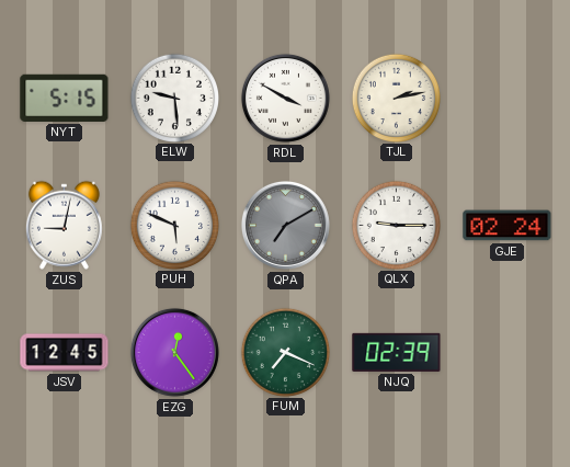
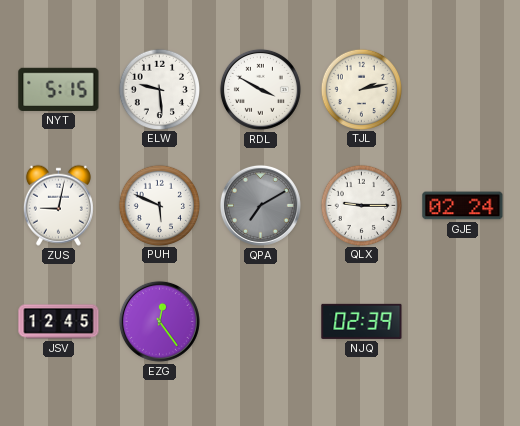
FUM: 7:19 -> none (285, 352)
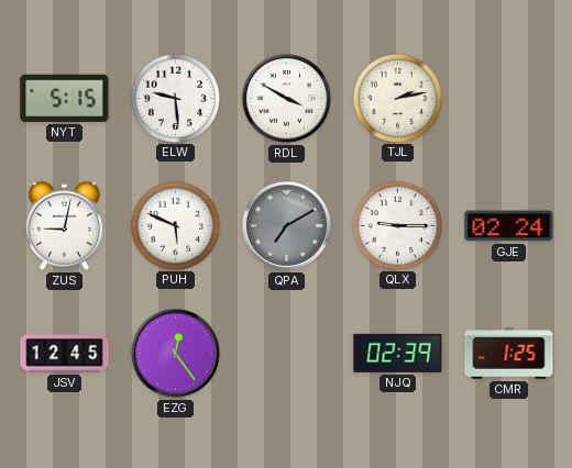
CMR: none -> 1:25 (509, 354)
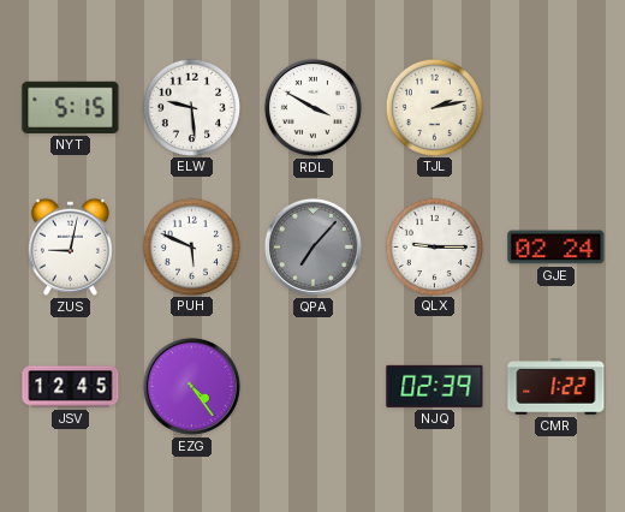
QPA: 7:10 -> 7:07 (312, 246)
EZG: 12:24 -> 4:24 (191, 386)
CMR: 1:25 -> 1:22 (556, 387)
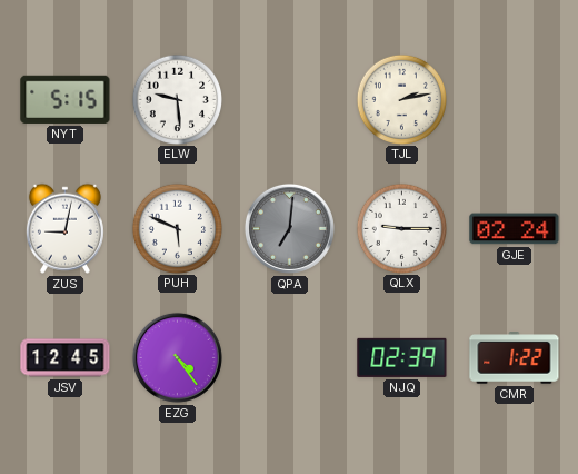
RDL: 3:50 -> none (312, 107)
QPA: 7:07 -> 7:01 (289, 228)
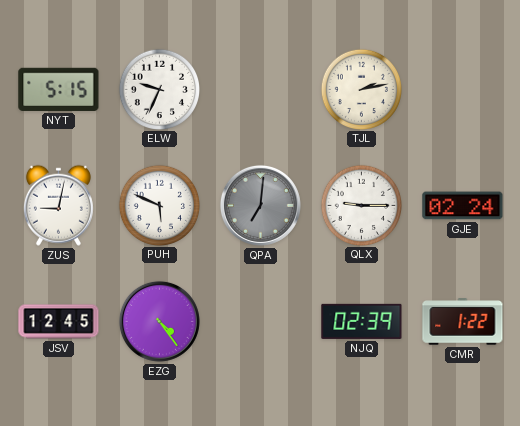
ELW: 9:29 -> 9:34 (159, 89)
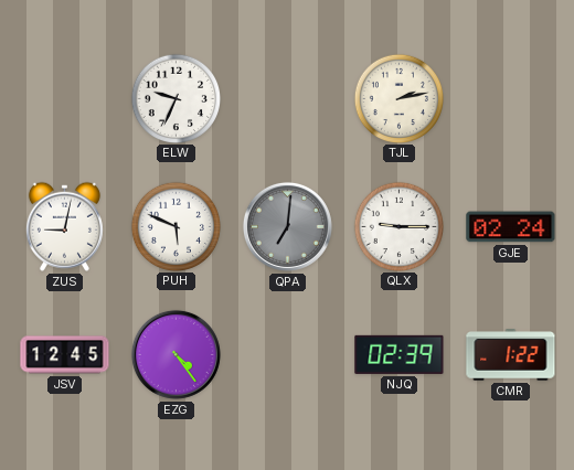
NYT: 5:15 -> none (59, 89)
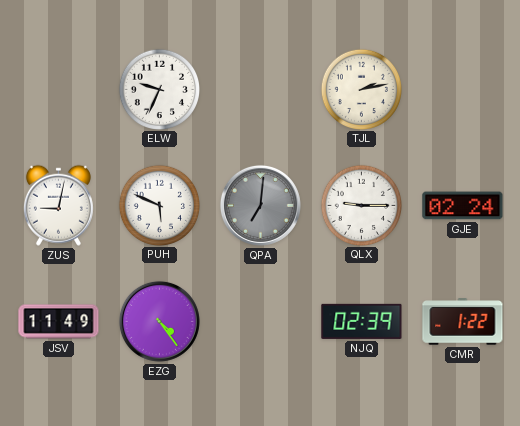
JSV: 12:45 -> 11:49 (59, 322)
